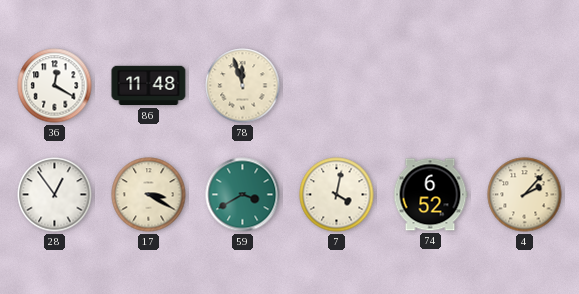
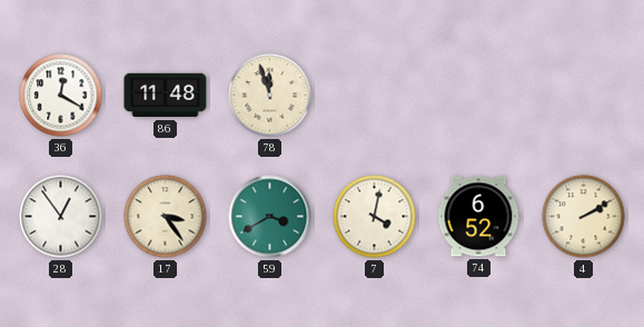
17: 3:20 -> 3:24 (166, 217)
4: 2:07 -> 2:10 (584, 217)
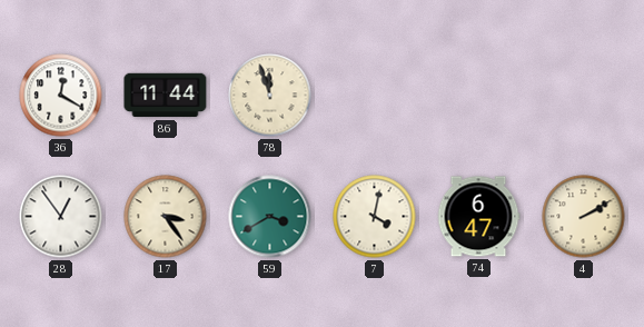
86: 11:48 -> 11:44 (166, 96)
74: 6:52 -> 6:47 (478, 217)
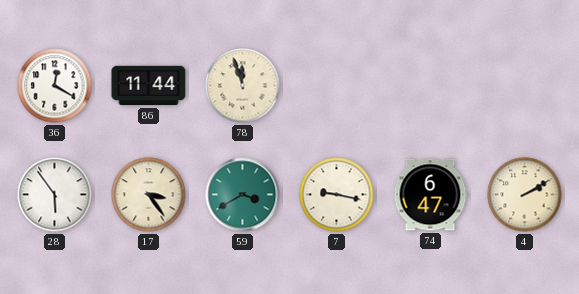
28: 12:54 -> 5:54 (55, 195)
7: 4:02 -> 9:17 (337, 195)
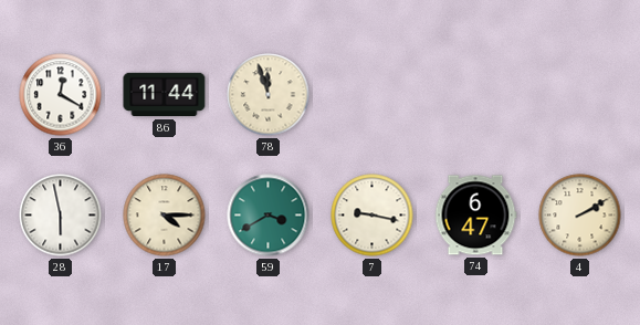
28: 5:54 -> 5:58 (61, 216)
17: 3:24 -> 4:15 (165, 216)
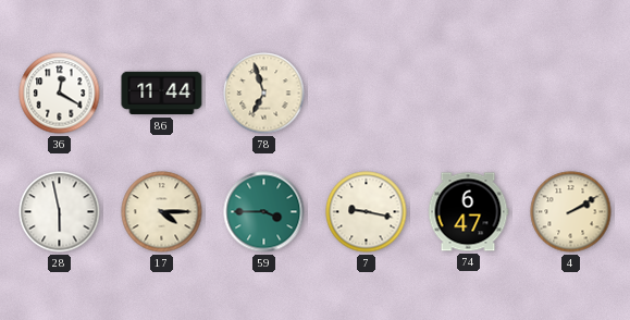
78: 11:57 -> 6:57 (264, 94)
59: 3:40 -> 3:45 (264, 212)
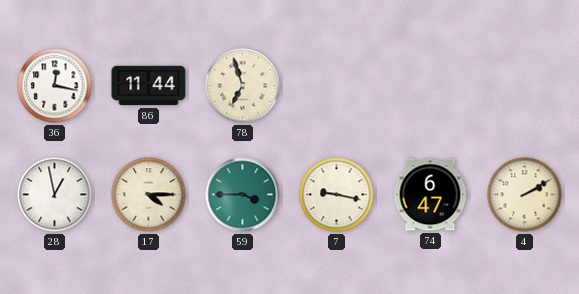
36: 12:20 -> 12:17 (55, 86)
28: 5:58 -> 12:58 (55, 195)
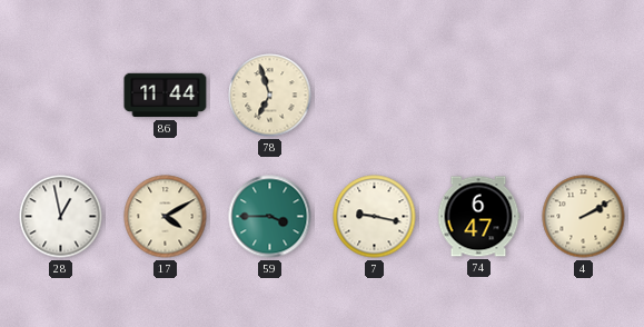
36: 12:17 -> none (55, 86)
17: 4:15 -> 4:10 (166, 217)
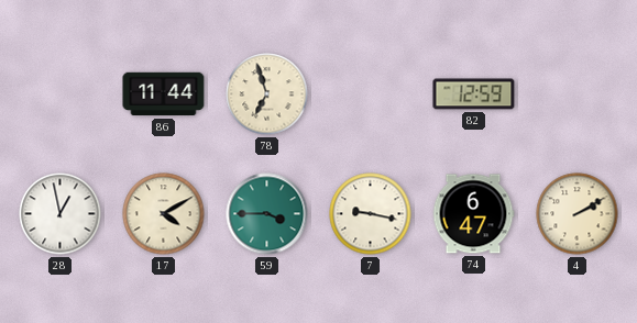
82: none -> 12:59 (474, 94)
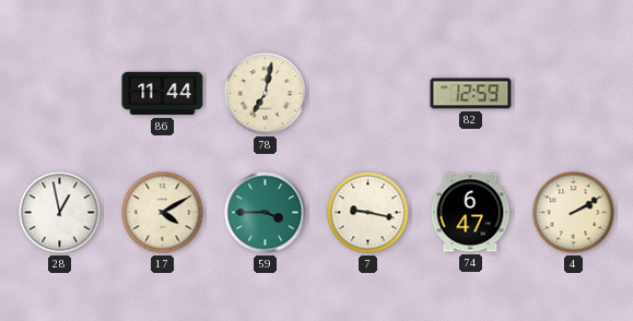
78: 6:57 -> 7:02 (266, 94)
